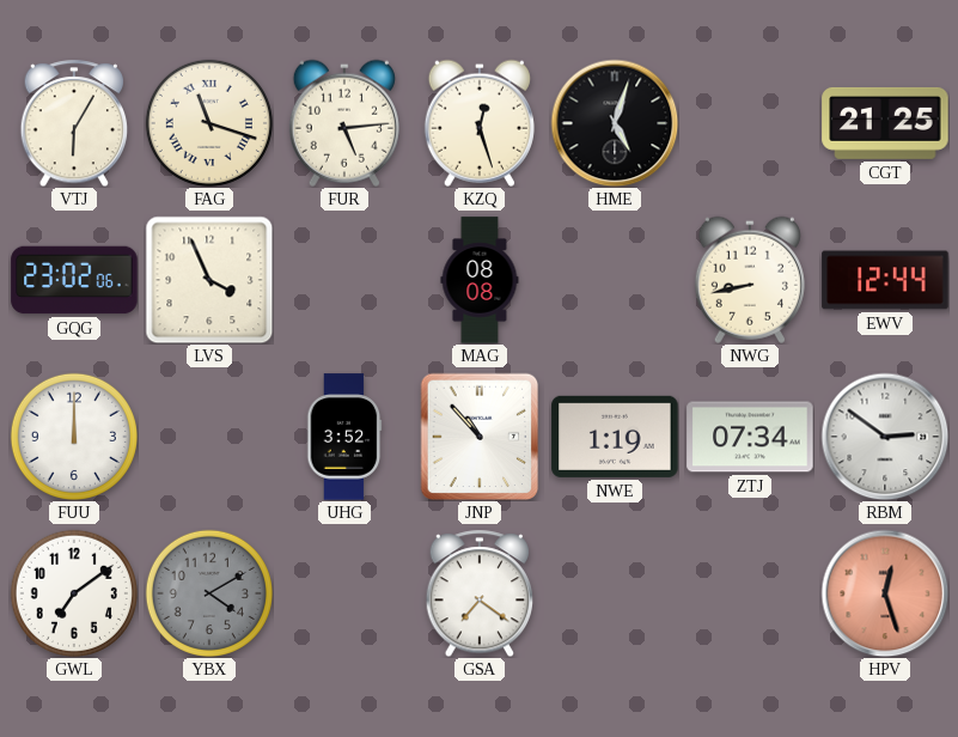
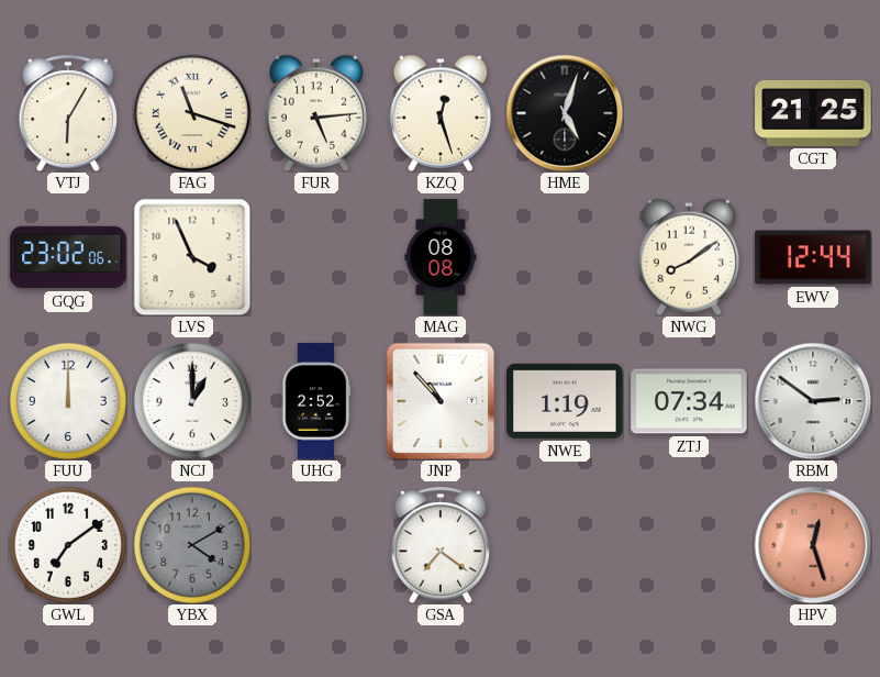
NWG: 8:43 -> 8:09 (689, 257)
NCJ: none -> 1:00 (192, 401)
UHG: 3:52 -> 2:52 (316, 401)
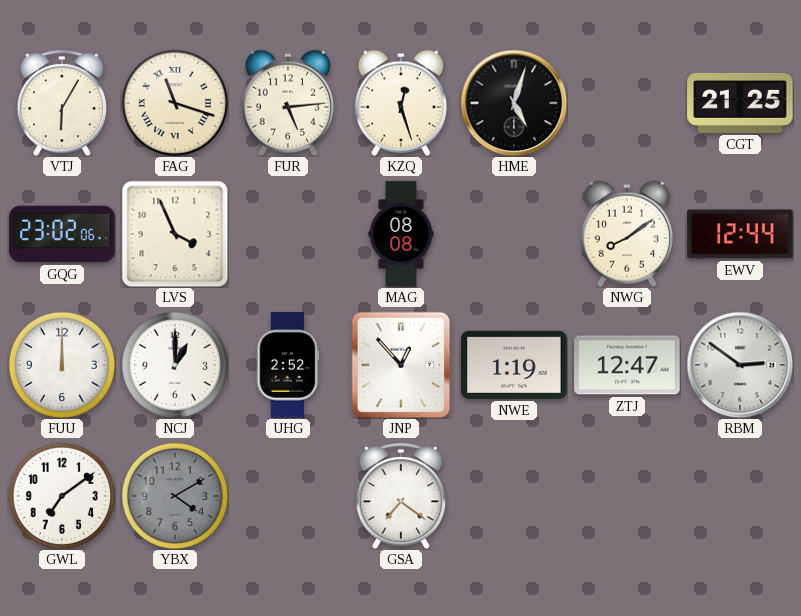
JNP: 10:53 -> 12:53 (401, 365)
ZTJ: 07:34 -> 12:47 (627, 365)
HPV: 12:27 -> none (813, 545)
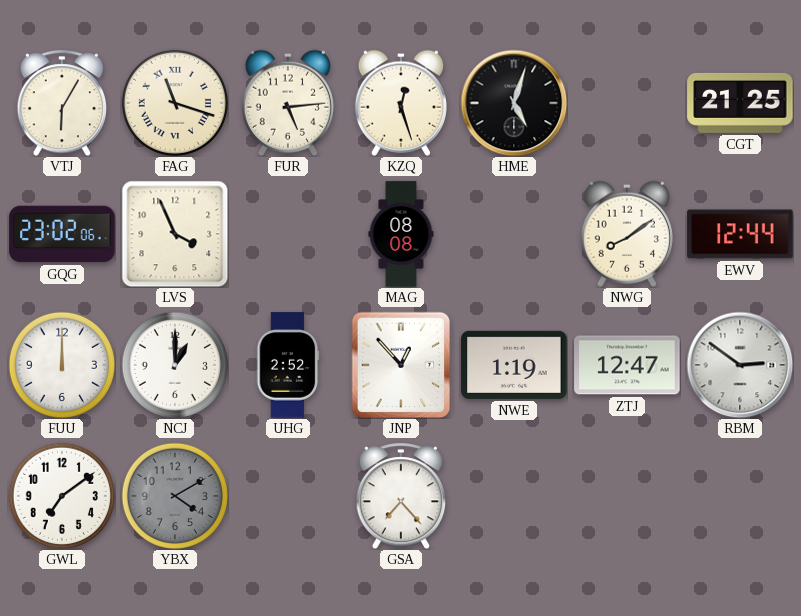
GSA: 7:21 -> 7:23 (401, 496)
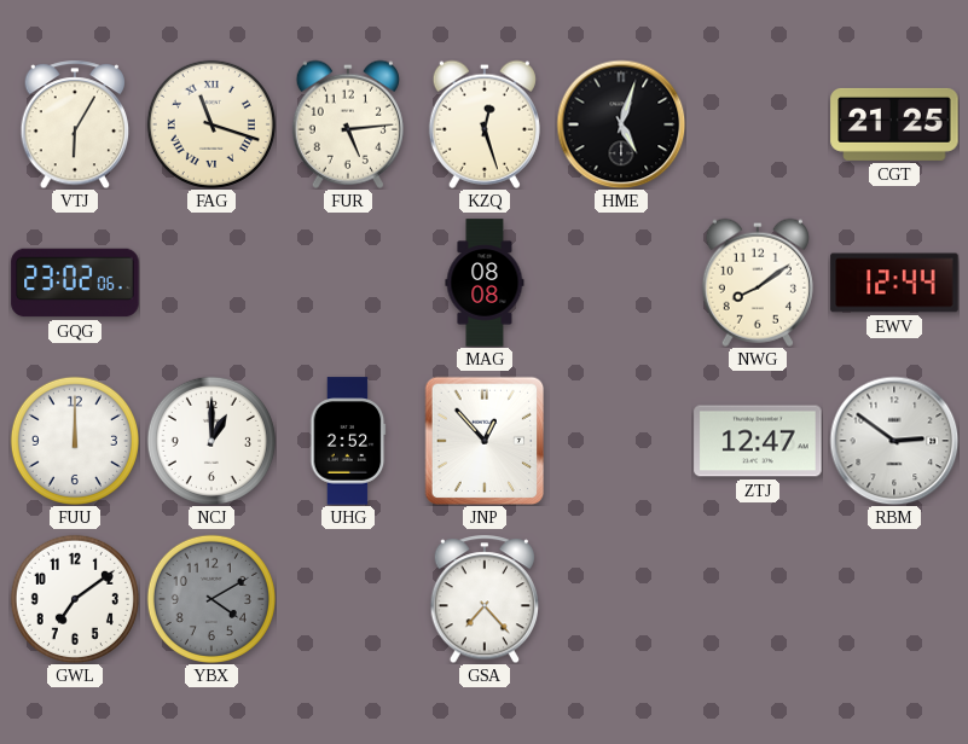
LVS: 3:56 -> none (175, 234)
NWE: 1:19 -> none (514, 365)
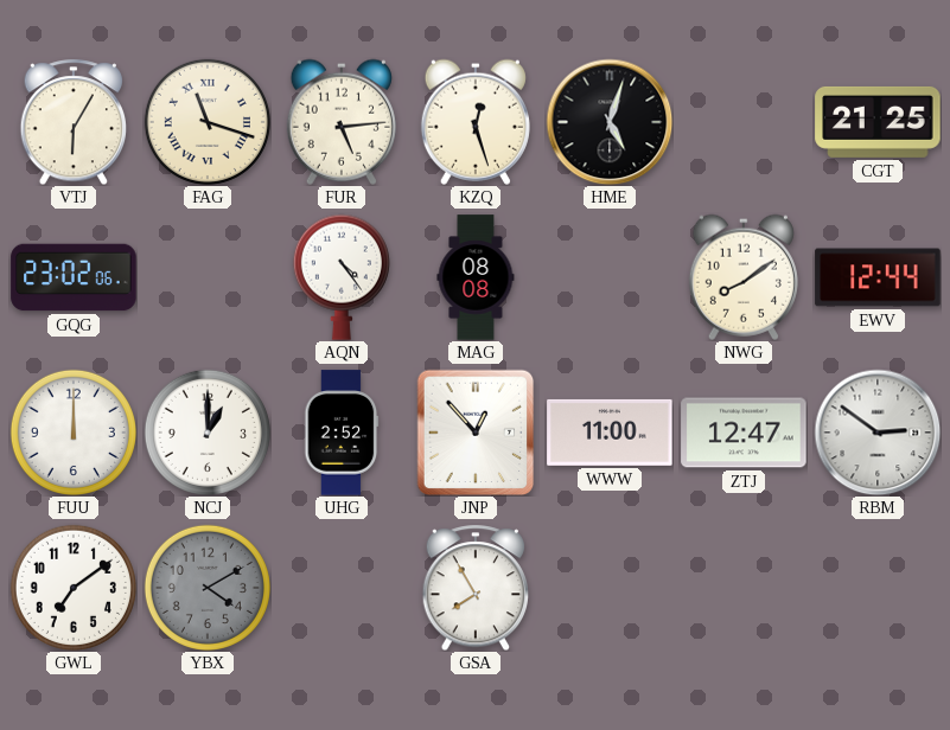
AQN: none -> 4:24 (342, 277)
WWW: none -> 11:00 (610, 433)
GSA: 7:23 -> 7:55 (476, 588)
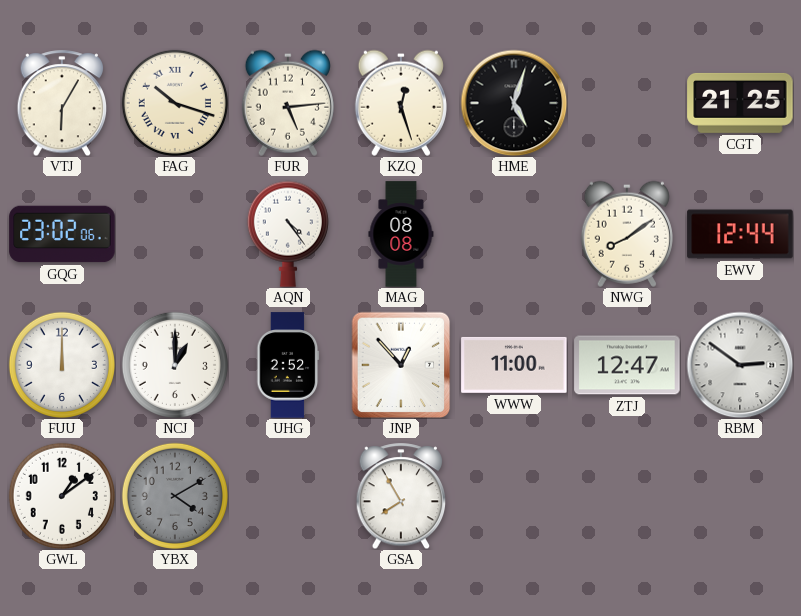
FAG: 11:18 -> 10:18 (175, 103)
GWL: 7:09 -> 1:09 (62, 496)
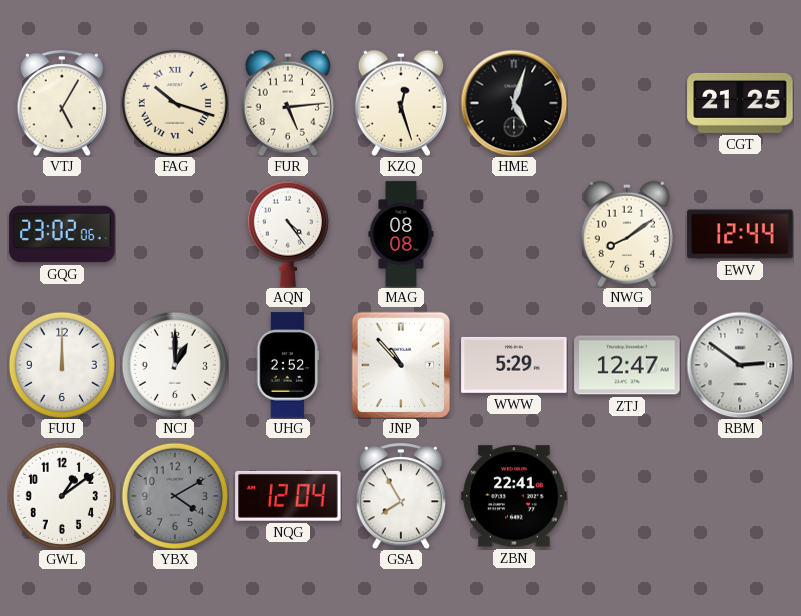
VTJ: 6:05 -> 5:05 (62, 103)
JNP: 12:53 -> 10:53 (401, 365)
WWW: 11:00 -> 5:29 (514, 365)
NQG: none -> 12:04 (288, 496)
ZBN: none -> 22:41 (514, 496)
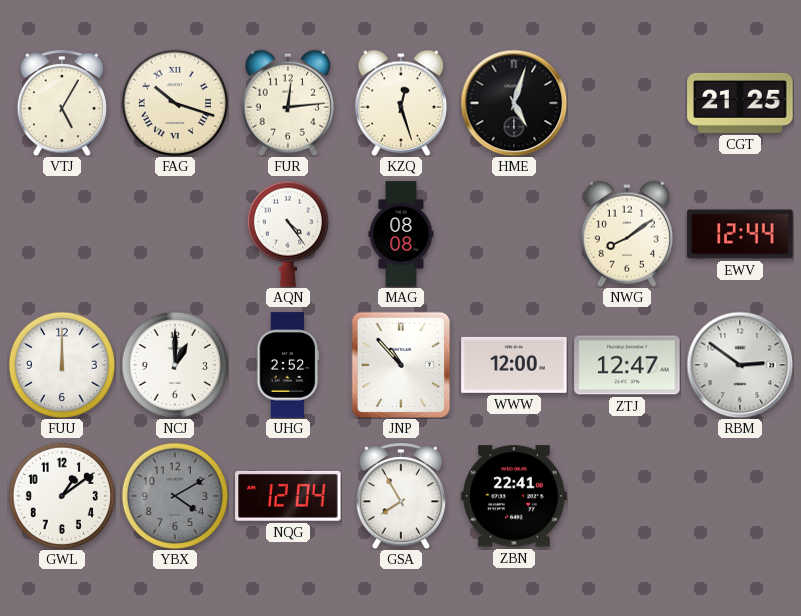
FUR: 5:14 -> 12:14 (288, 103)
GQG: 23:02 -> none (62, 234)
WWW: 5:29 -> 12:00 (514, 365)
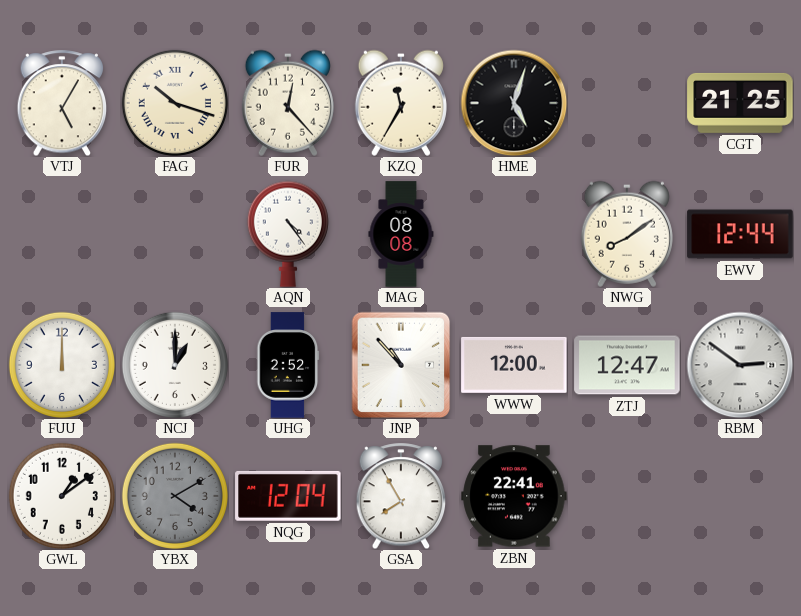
FUR: 12:14 -> 12:23 (288, 103)
KZQ: 12:27 -> 11:35 (401, 103)
